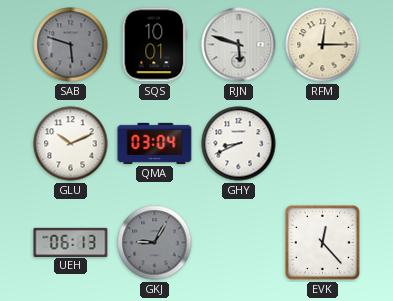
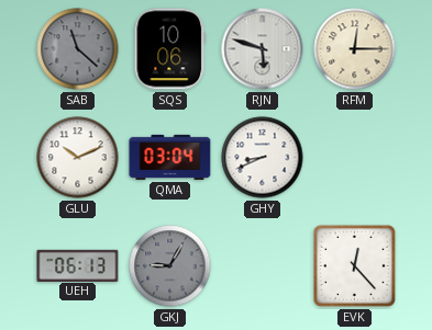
SAB: 5:48 -> 11:22 (78, 49)
SQS: 10:01 -> 10:06 (170, 49)
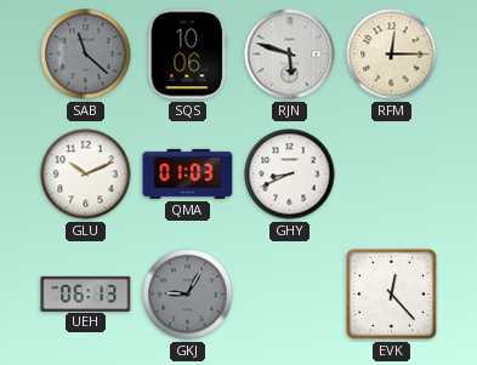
QMA: 03:04 -> 01:03 (188, 173)
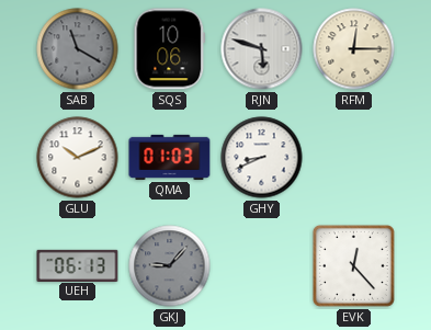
SAB: 11:22 -> 11:20 (78, 49)
GKJ: 9:05 -> 9:07 (170, 266)
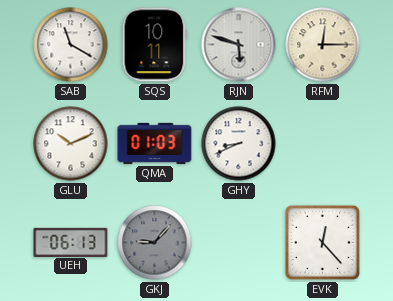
SAB dial: grey -> white (71, 45)
SQS: 10:06 -> 10:11 (155, 45)
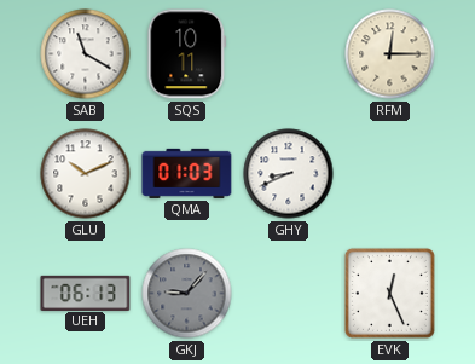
RJN: 5:48 -> none (239, 45)
EVK: 12:23 -> 12:26 (389, 293)
